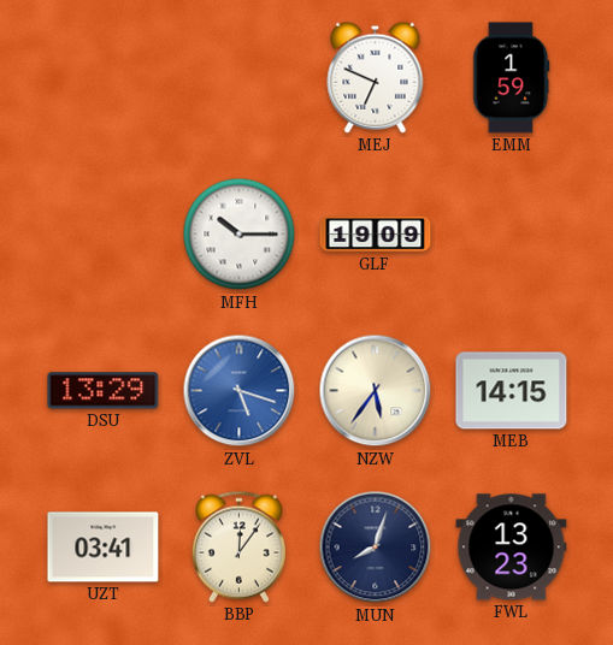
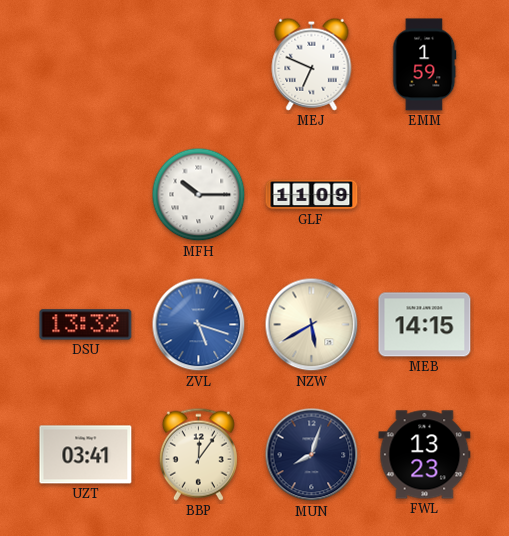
GLF: 19:09 -> 11:09 (312, 195)
DSU: 13:29 -> 13:32 (86, 325)
NZW: 5:36 -> 5:40 (312, 325)
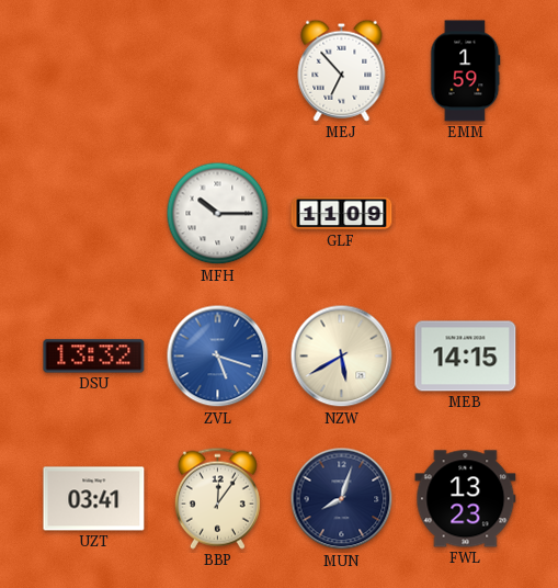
MEJ: 6:49 -> 6:53 (342, 70)
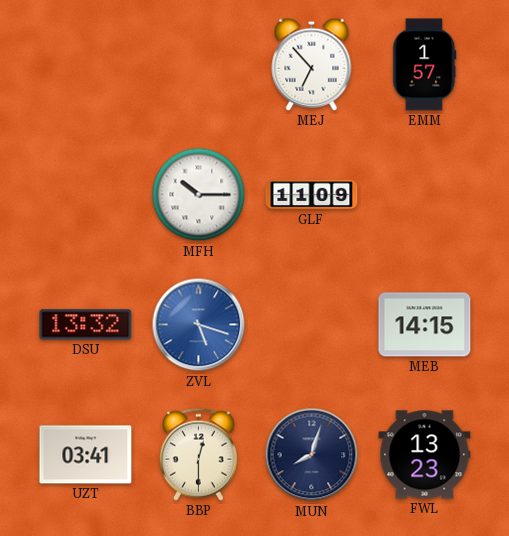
EMM: 1:59 -> 1:57 (425, 65)
NZW: 5:40 -> none (342, 357)
BBP: 12:06 -> 12:30 (198, 454)
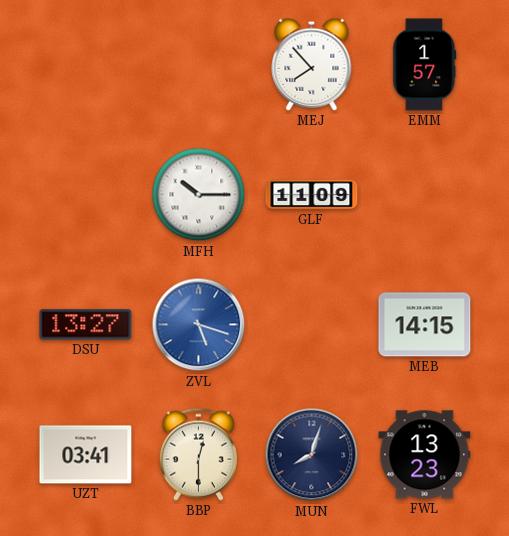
MEJ: 6:53 -> 7:53 (312, 64)
DSU: 13:32 -> 13:27 (86, 325)
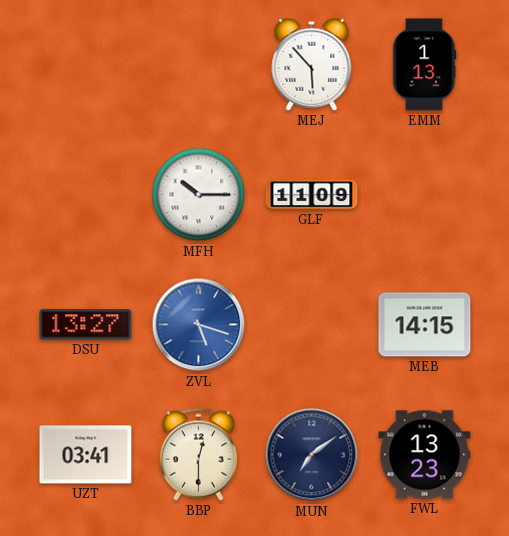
MEJ: 7:53 -> 5:53 (312, 64)
EMM: 1:57 -> 1:13 (425, 65)
MUN: 8:03 -> 7:09 (312, 455)
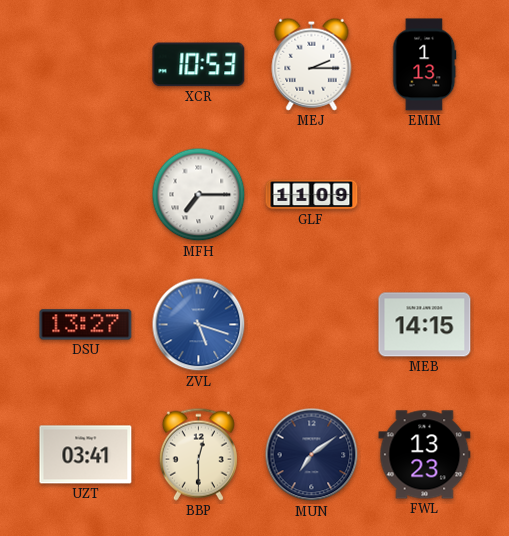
XCR: none -> 10:53 (199, 65)
MEJ: 5:53 -> 2:15 (312, 64)
MFH: 10:15 -> 7:15 (199, 195)
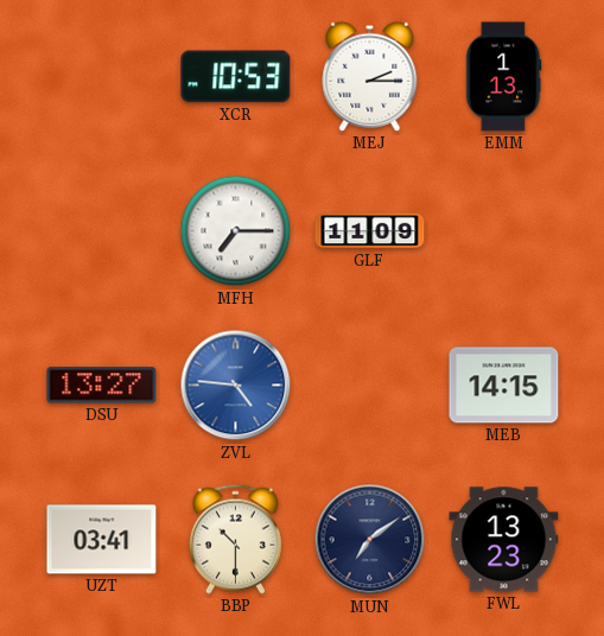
ZVL: 5:18 -> 4:46 (236, 386)
BBP: 12:30 -> 10:30 (235, 539)
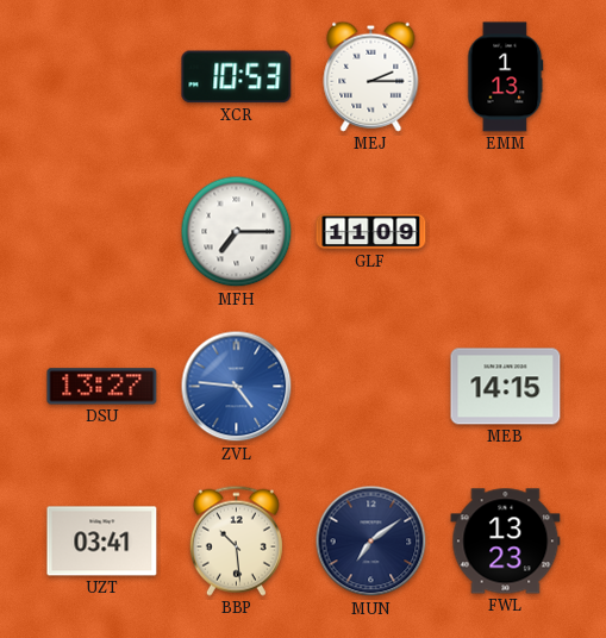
BBP: 10:30 -> 10:29 (236, 540)
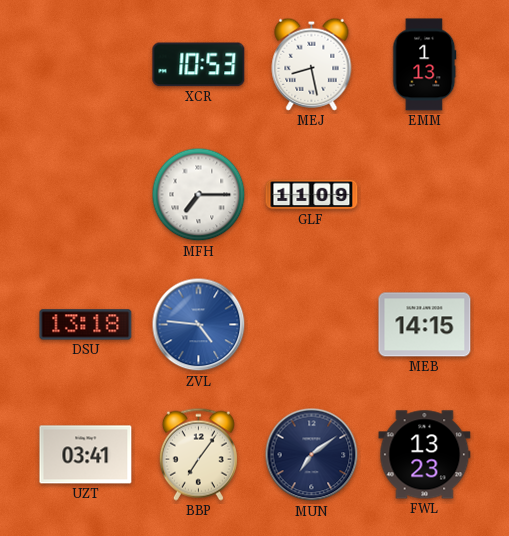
MEJ: 2:15 -> 8:28 (312, 64)
DSU: 13:27 -> 13:18 (86, 325)
BBP: 10:29 -> 7:06 (198, 454)
